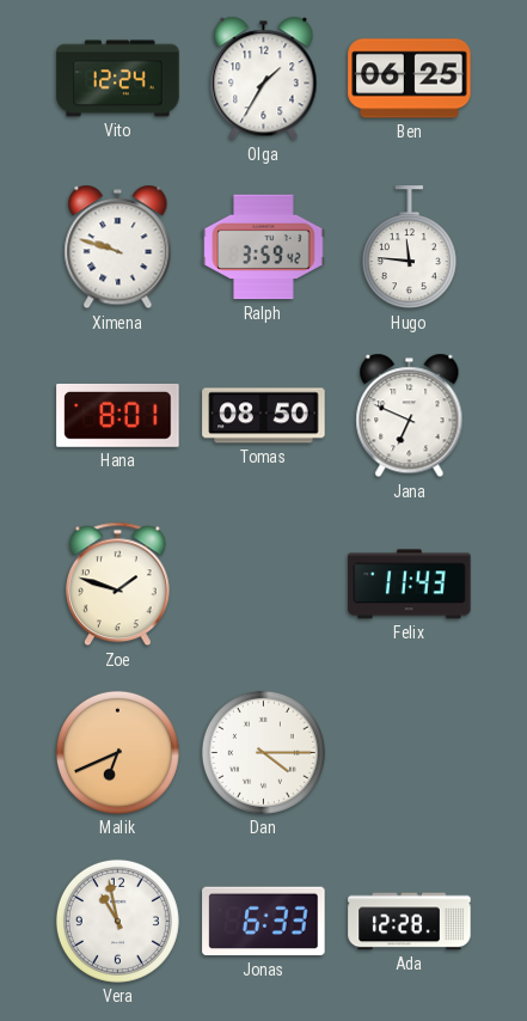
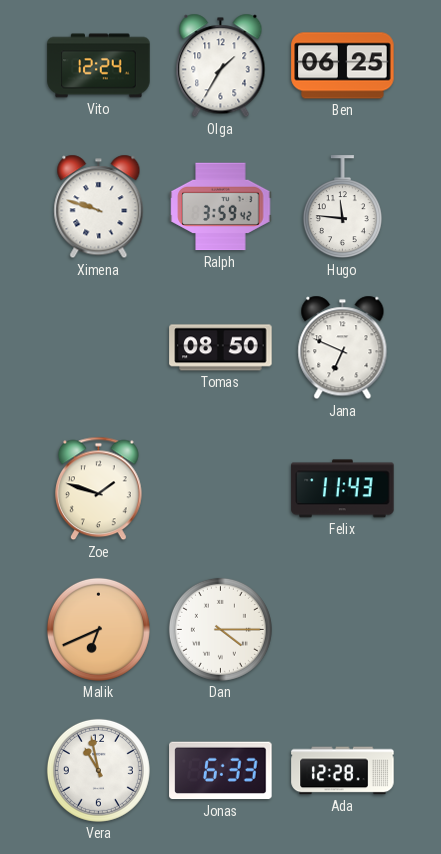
Hana: 8:01 -> none (118, 415)
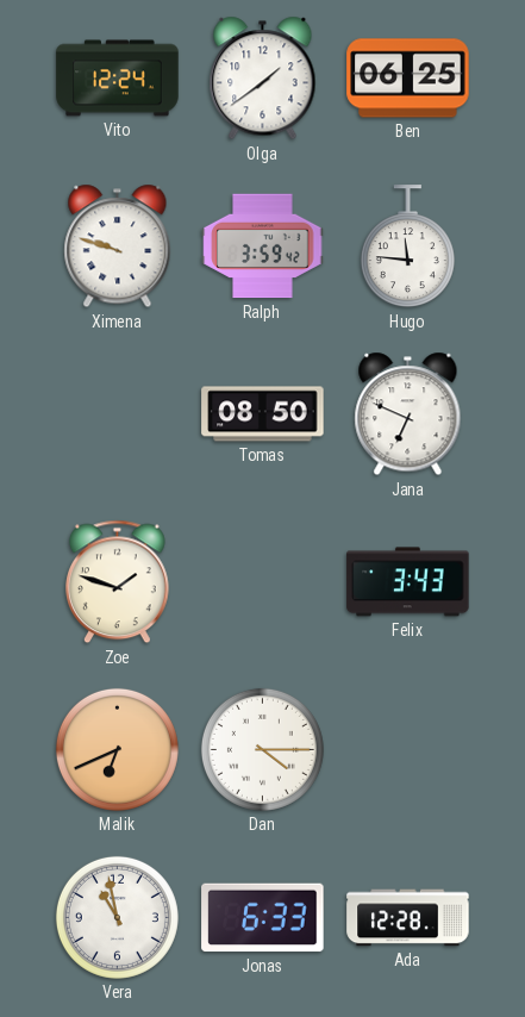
Olga: 1:35 -> 1:39 (263, 79)
Felix: 11:43 -> 3:43 (408, 582)
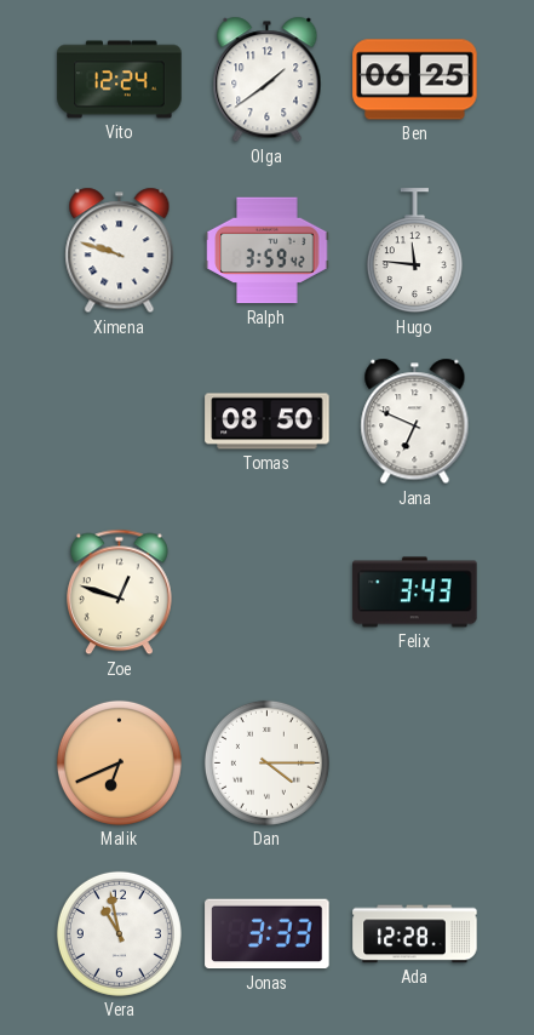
Zoe: 1:48 -> 12:48 (120, 593)
Jonas: 6:33 -> 3:33 (268, 934)
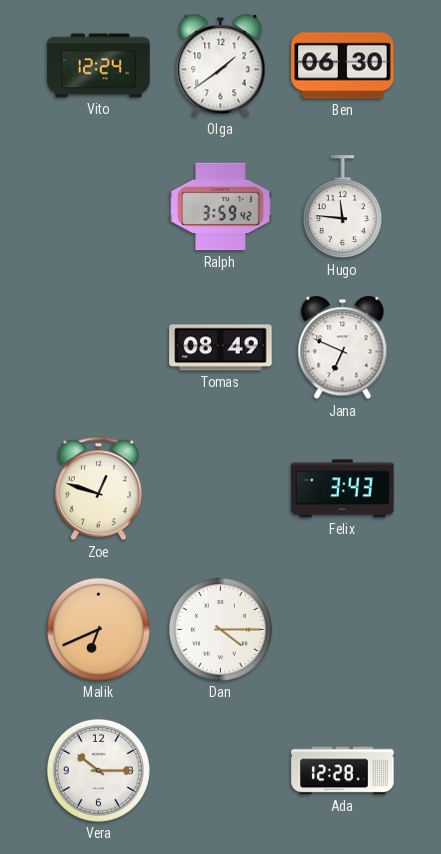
Ben: 06:25 -> 06:30 (343, 66)
Ximena: 9:48 -> none (120, 251)
Tomas: 08:50 -> 08:49 (221, 348)
Vera: 10:58 -> 10:15 (98, 770)
Jonas: 3:33 -> none (268, 934)
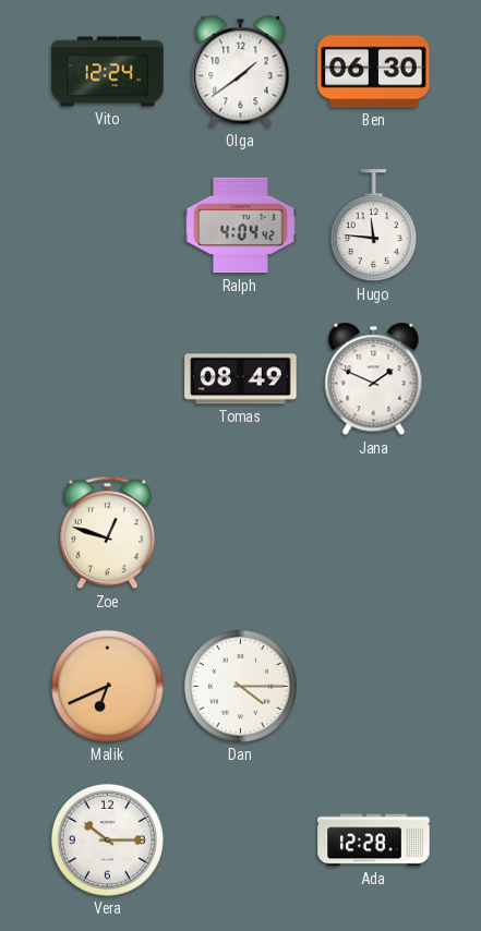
Ralph: 3:59 -> 4:04 (241, 226)
Jana: 6:49 -> 1:49 (374, 379)
Felix: 3:43 -> none (343, 489)
